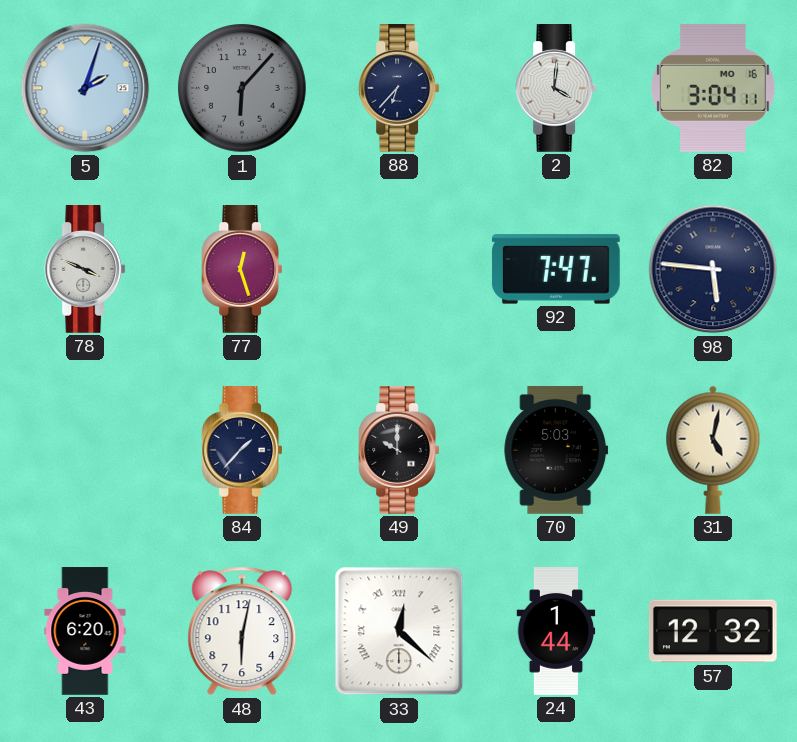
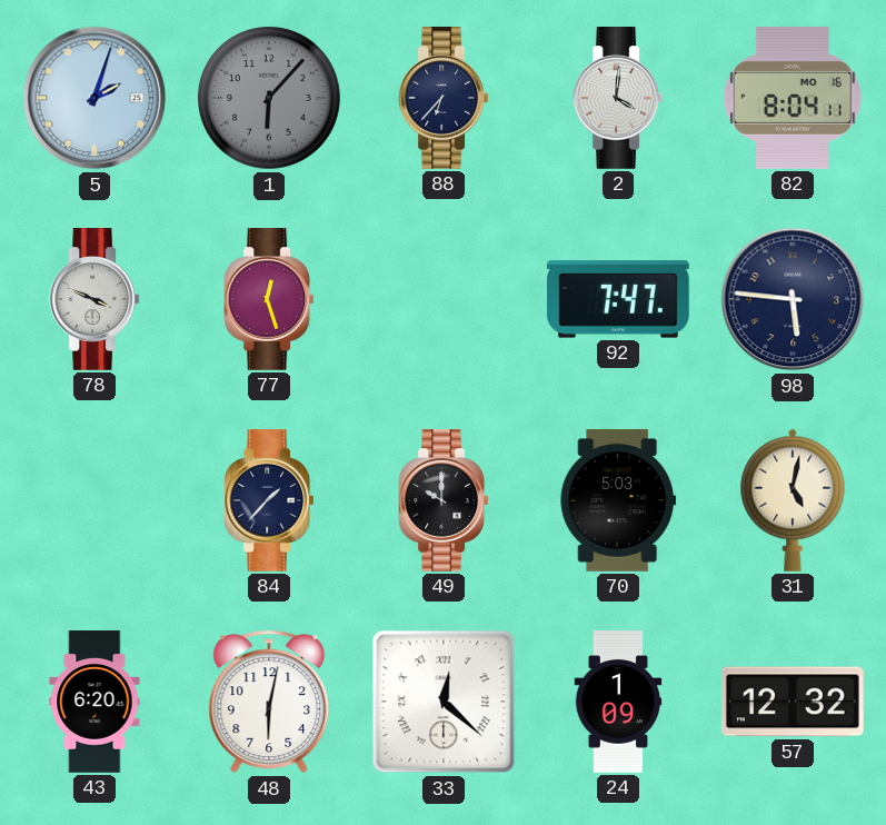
82: 3:04 -> 8:04 (793, 99)
24: 1:44 -> 1:09 (618, 702)
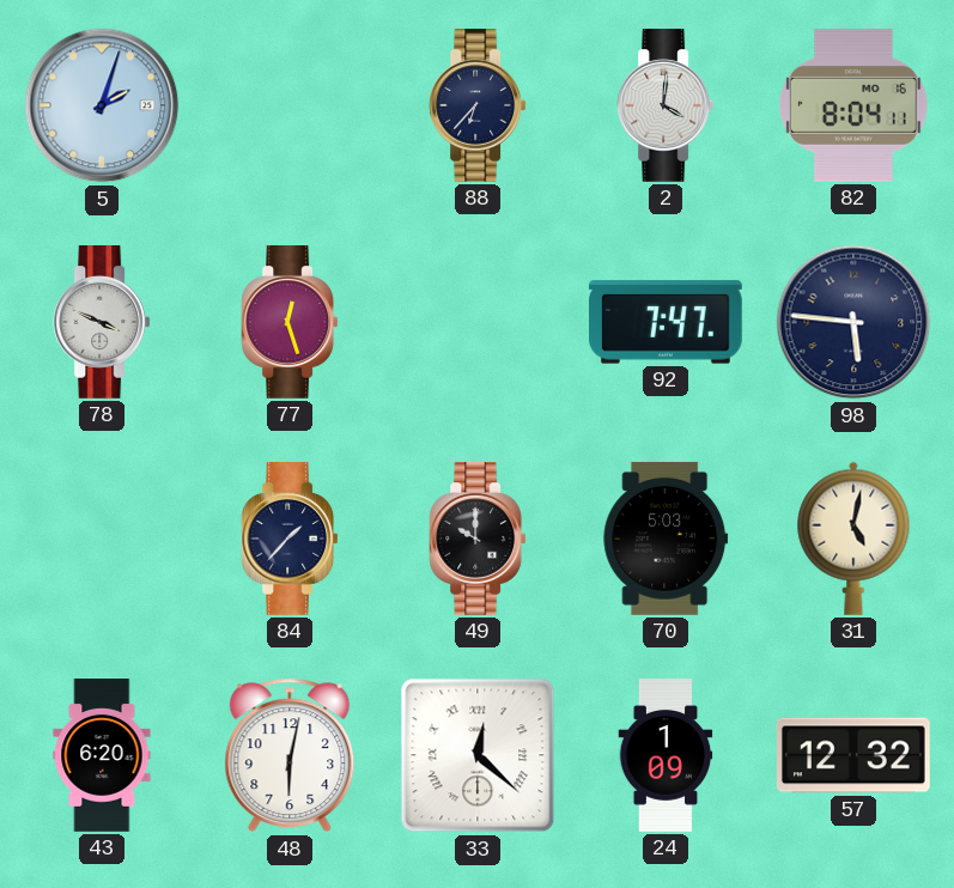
1: 6:07 -> none (270, 99)
